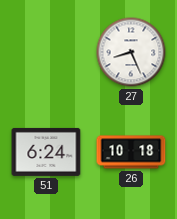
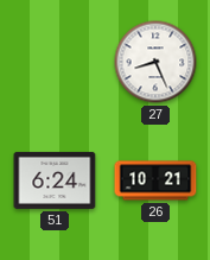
26: 10:18 -> 10:21 (155, 180)
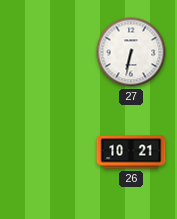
27: 8:26 -> 6:32 (131, 52)
51: 6:24 -> none (55, 180)
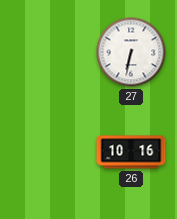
26: 10:21 -> 10:16 (131, 152)
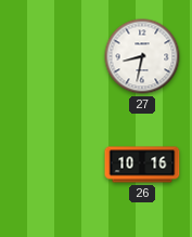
27: 6:32 -> 8:32 (142, 56)
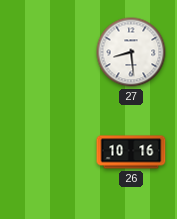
27: 8:32 -> 8:29 (131, 52)
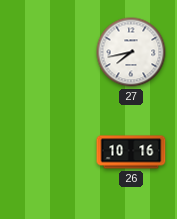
27: 8:29 -> 7:43 (131, 52)
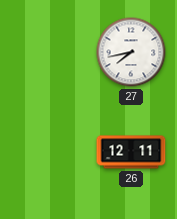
26: 10:16 -> 12:11 (131, 152)
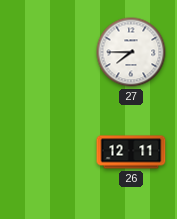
27: 7:43 -> 7:45 (131, 52)
